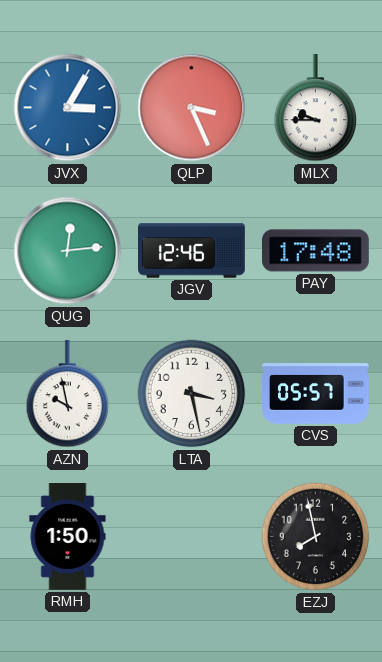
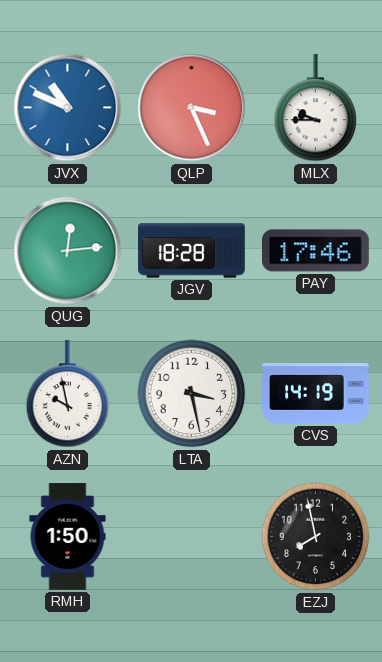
JVX: 3:05 -> 10:49 (68, 108)
JGV: 12:46 -> 18:28 (192, 251)
PAY: 17:48 -> 17:46 (316, 251)
CVS: 05:57 -> 14:19 (316, 394)
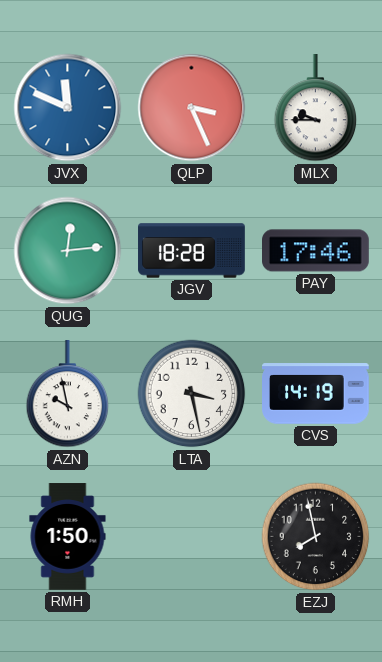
JVX: 10:49 -> 11:49 (68, 108)
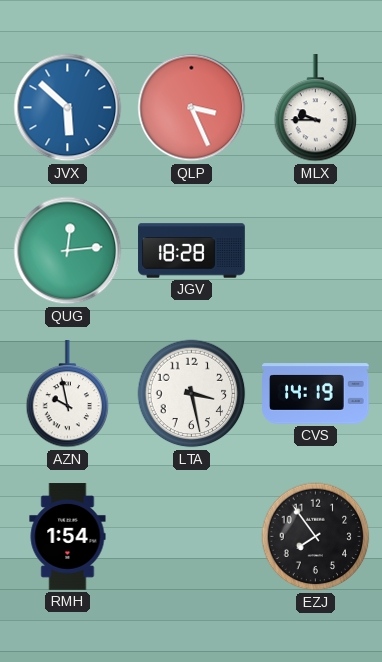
JVX: 11:49 -> 5:52 (68, 108)
PAY: 17:46 -> none (316, 251)
RMH: 1:50 -> 1:54 (68, 537)
EZJ: 7:58 -> 7:54 (316, 537)
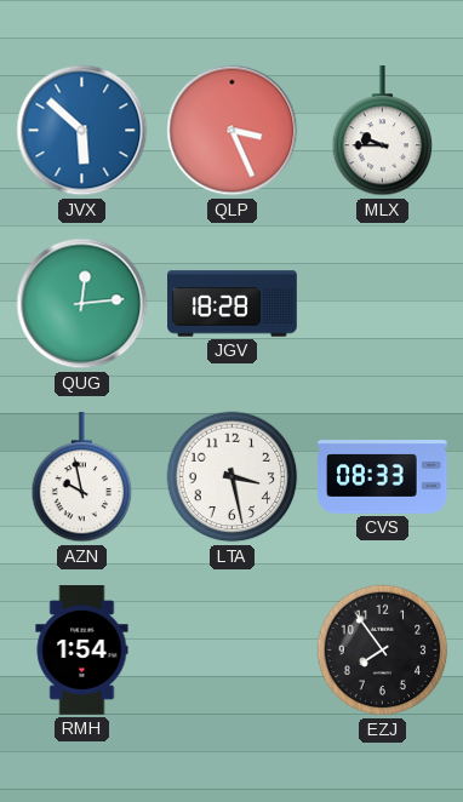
CVS: 14:19 -> 08:33 (383, 477)
